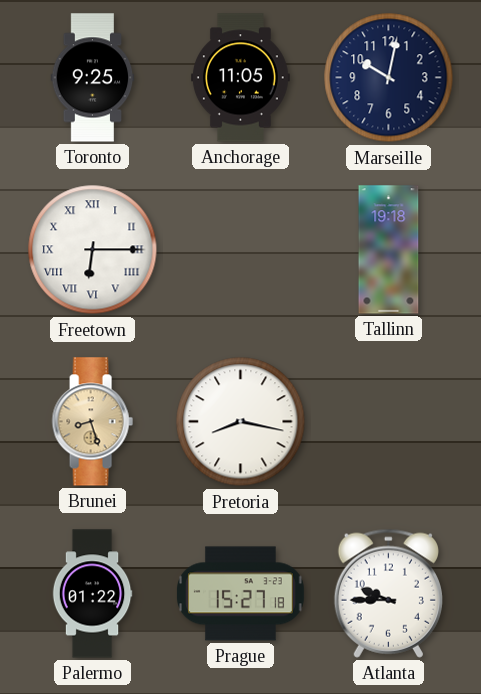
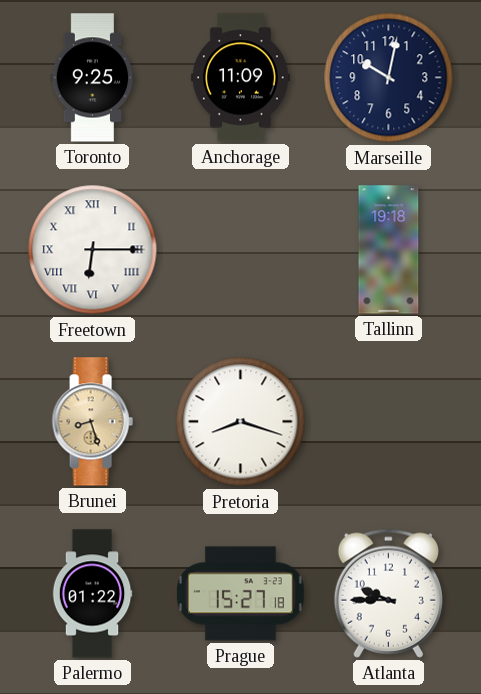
Anchorage: 11:05 -> 11:09 (241, 78)
Pretoria: 8:17 -> 8:18 (241, 422)
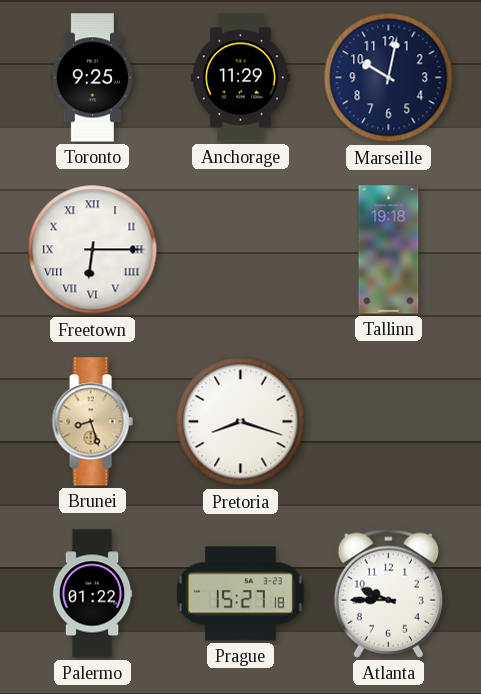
Anchorage: 11:09 -> 11:29 (241, 78)
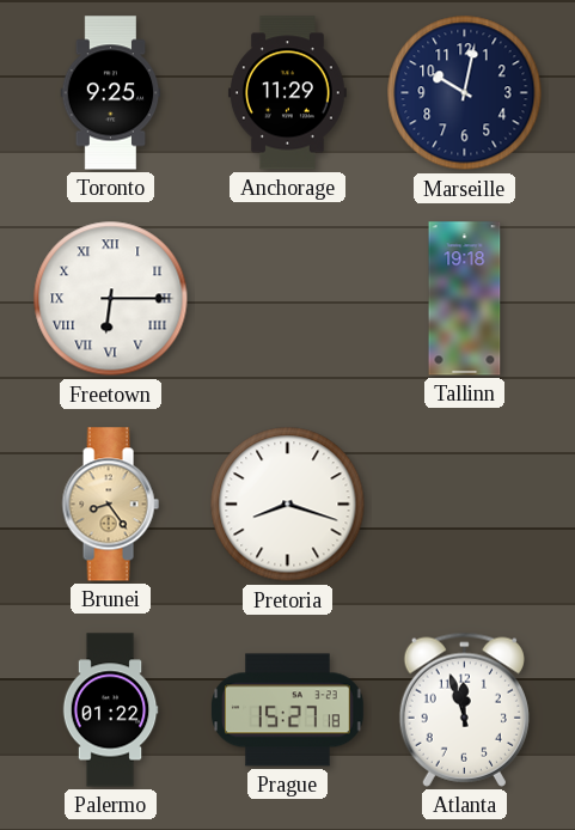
Brunei: 8:27 -> 8:24 (110, 505)
Atlanta: 9:45 -> 11:57 (464, 709)
